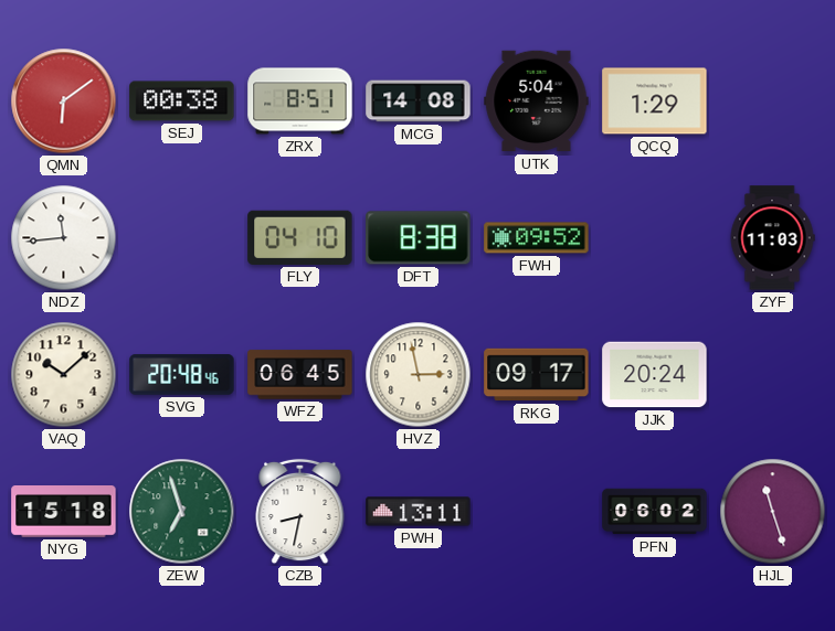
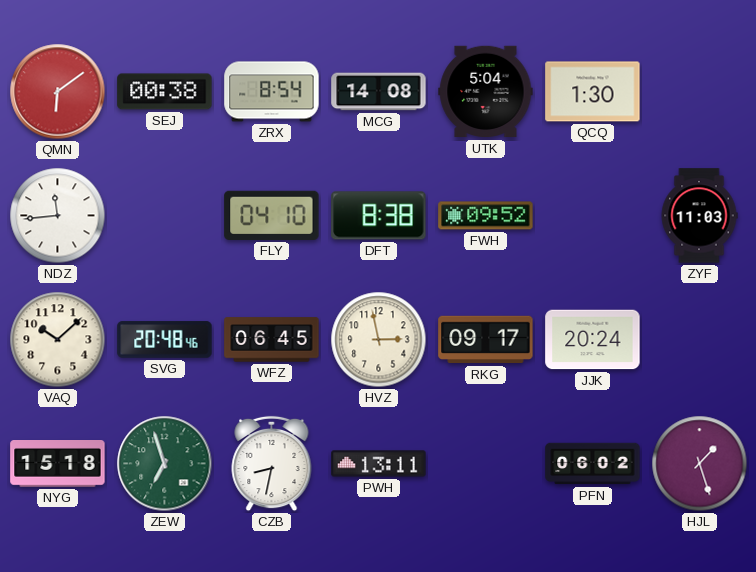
ZRX: 8:51 -> 8:54 (272, 92)
QCQ: 1:29 -> 1:30 (593, 92)
HJL: 11:27 -> 1:27 (700, 464)
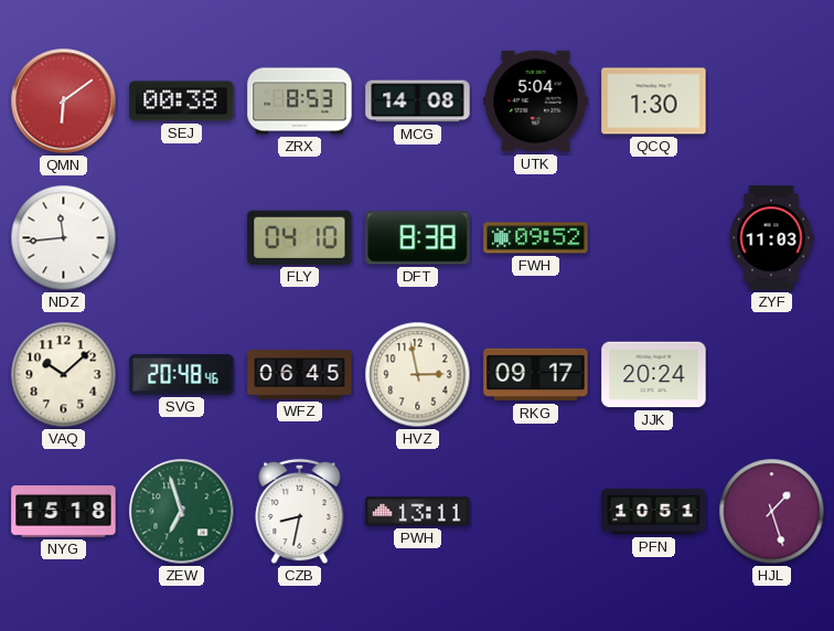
ZRX: 8:54 -> 8:53 (300, 101)
PFN: 06:02 -> 10:51 (654, 512)
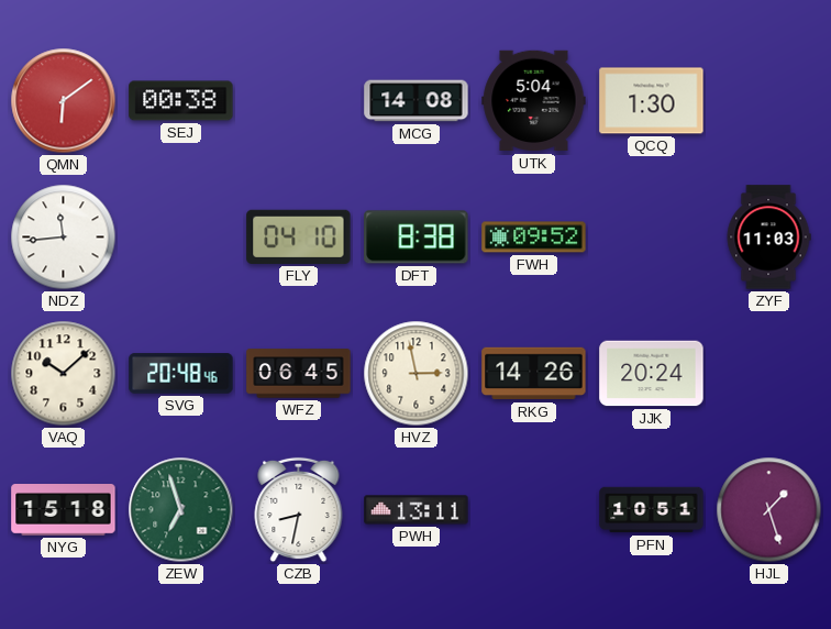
ZRX: 8:53 -> none (300, 101)
RKG: 09:17 -> 14:26 (534, 374)
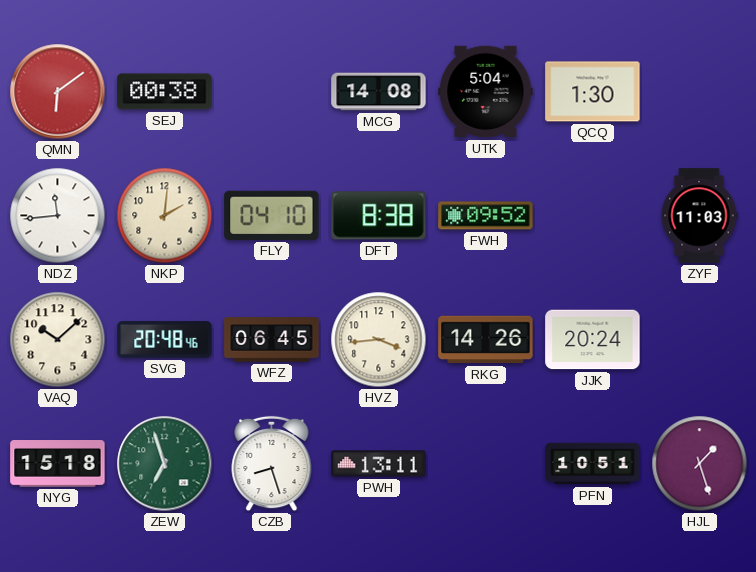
NKP: none -> 2:01 (165, 216)
HVZ: 2:58 -> 3:44 (379, 340)
CZB: 8:32 -> 8:27 (272, 464)
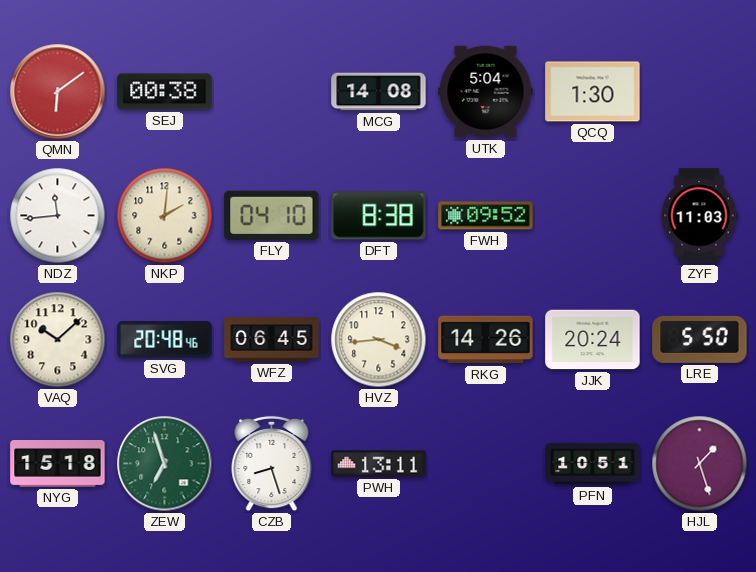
LRE: none -> 5:50 (700, 339)
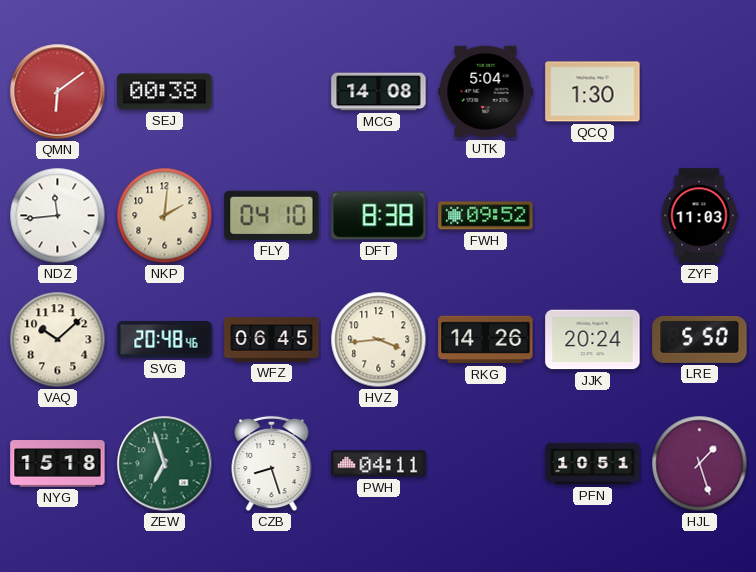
PWH: 13:11 -> 04:11 (379, 464)
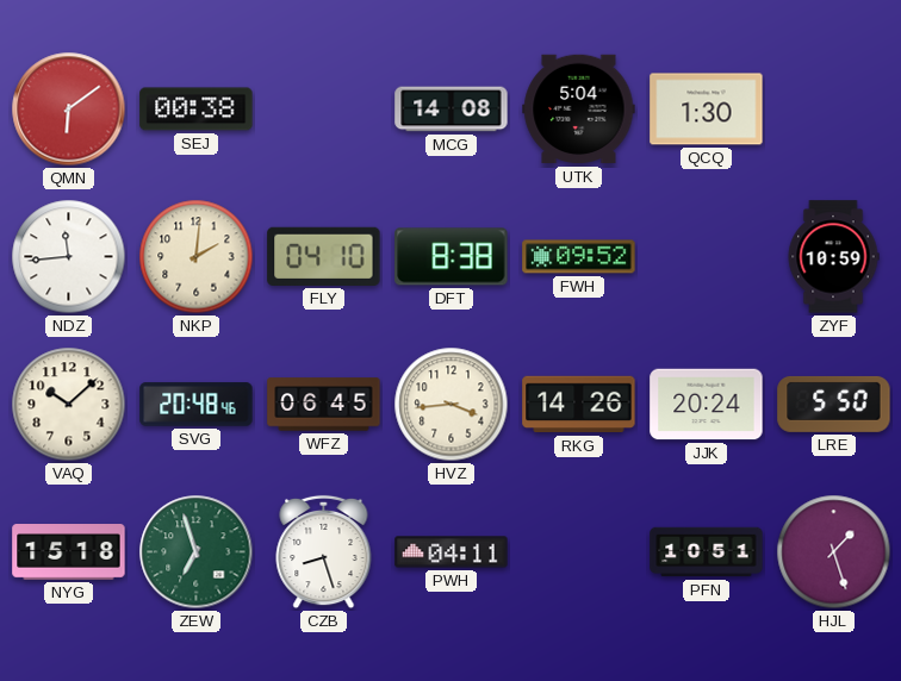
ZYF: 11:03 -> 10:59 (833, 257)
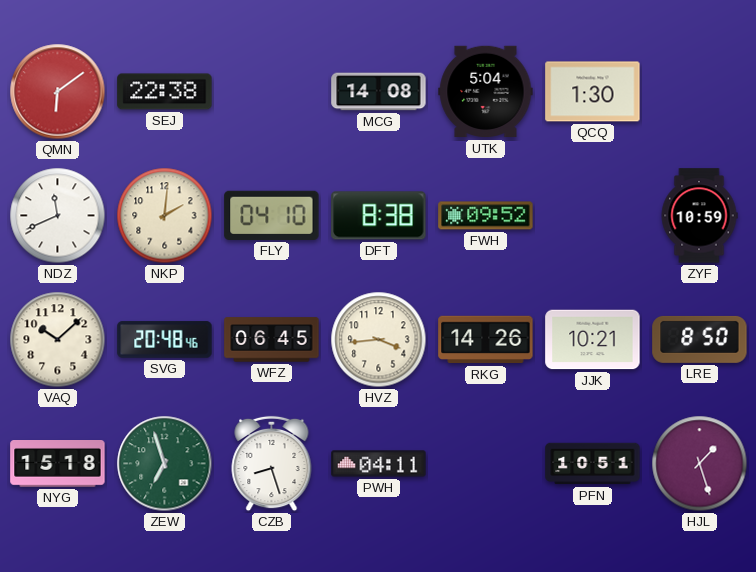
SEJ: 00:38 -> 22:38 (165, 92)
NDZ: 11:44 -> 11:41 (58, 216)
JJK: 20:24 -> 10:21 (593, 340)
LRE: 5:50 -> 8:50 (700, 339)
